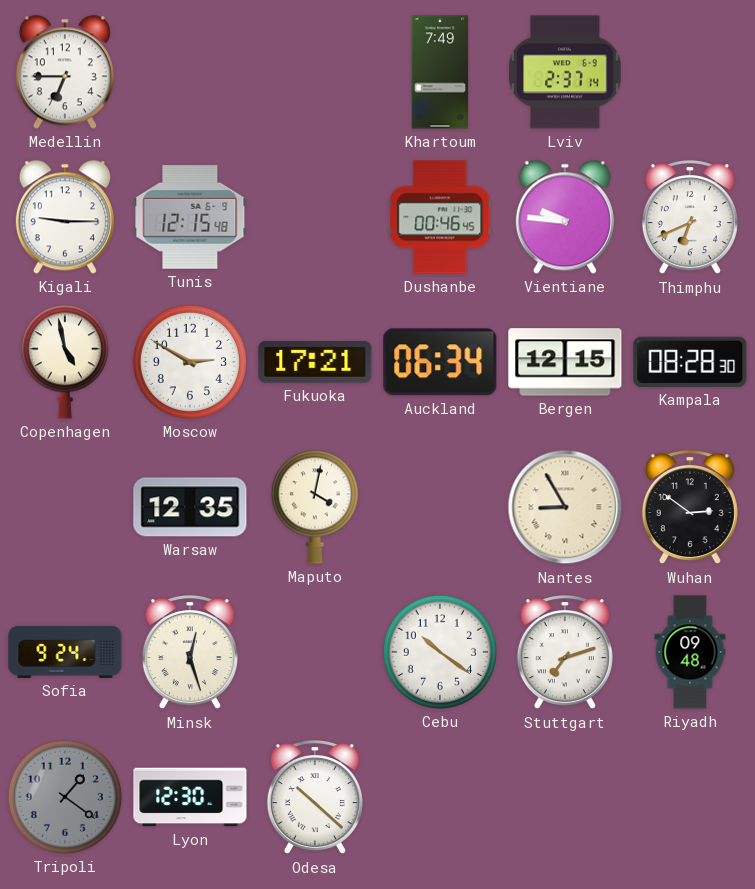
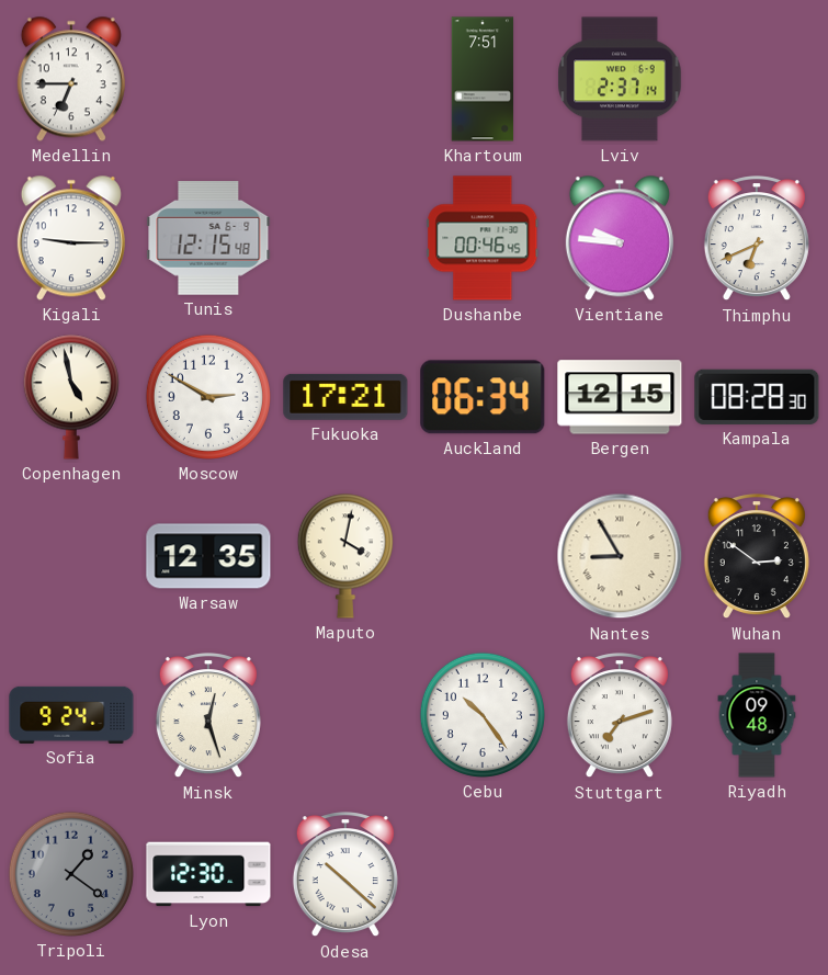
Khartoum: 7:49 -> 7:51 (483, 79)
Cebu: 10:21 -> 10:24 (483, 715)
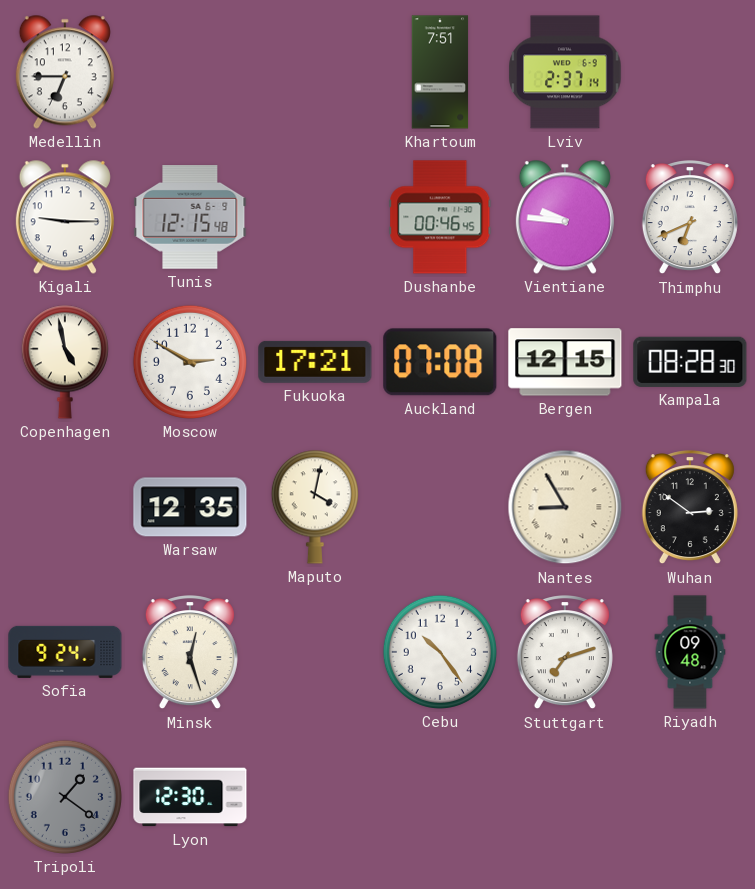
Auckland: 06:34 -> 07:08 (440, 362)
Odesa: 10:22 -> none (345, 875)
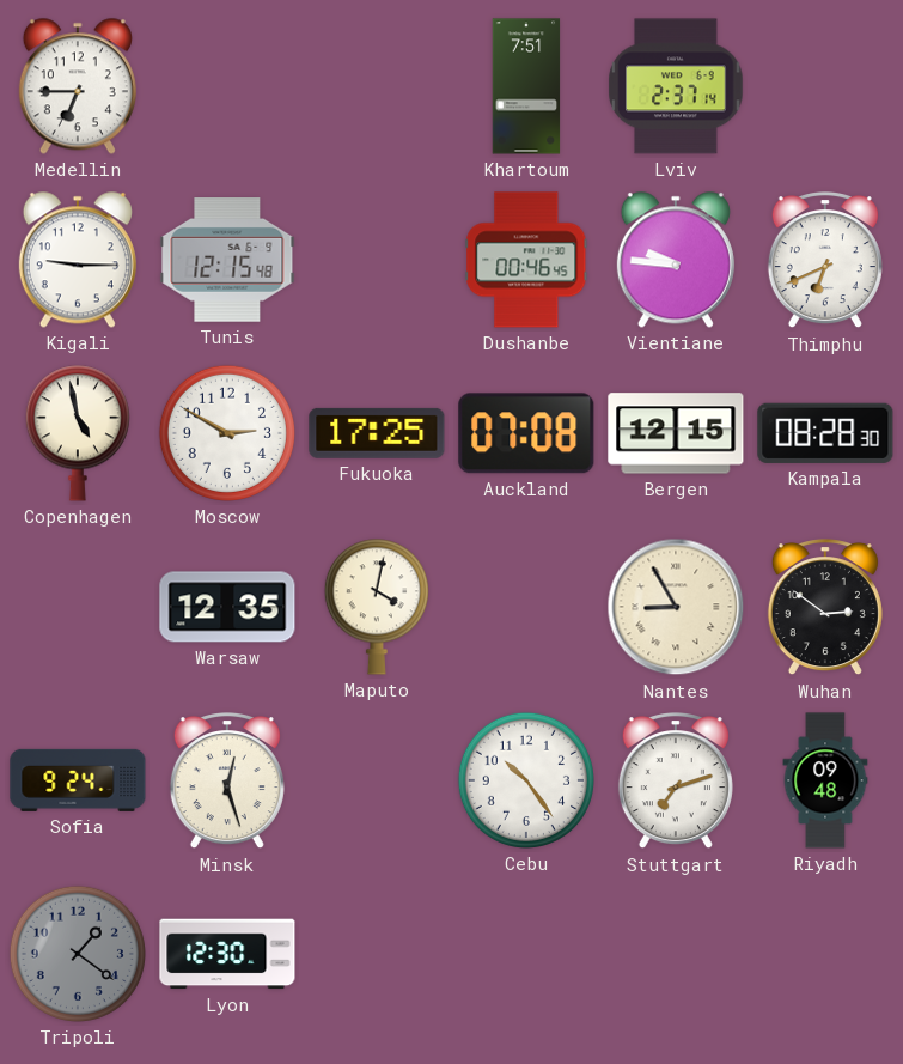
Fukuoka: 17:21 -> 17:25 (377, 433)
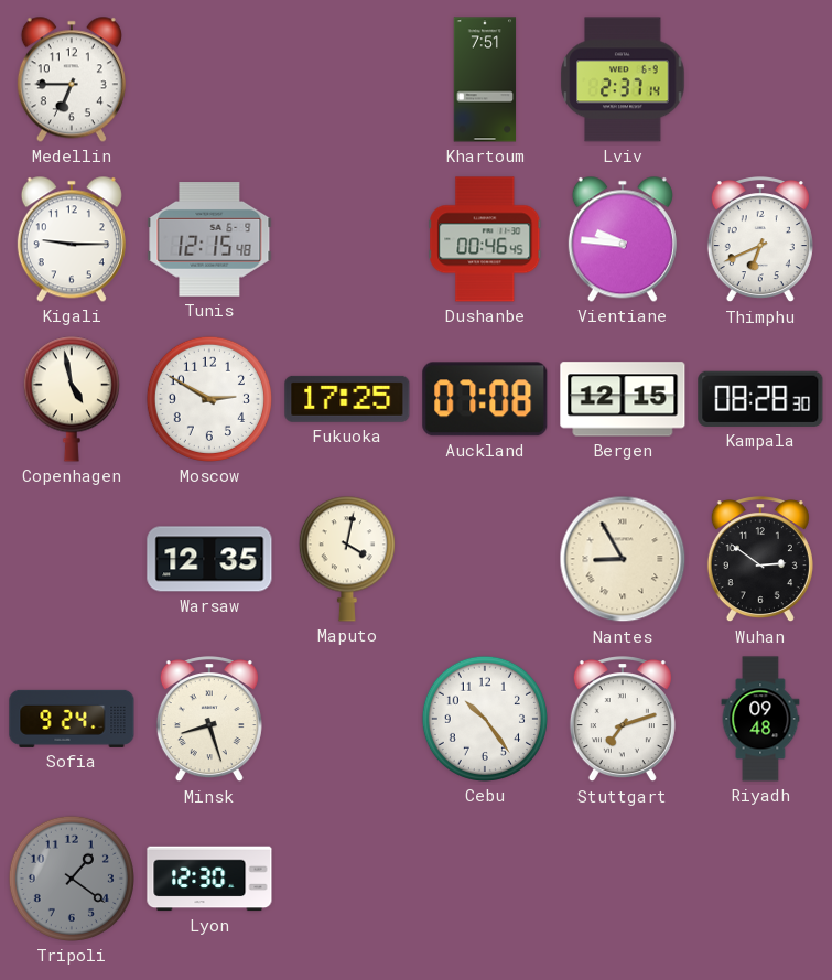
Minsk: 12:27 -> 8:27 (209, 720)
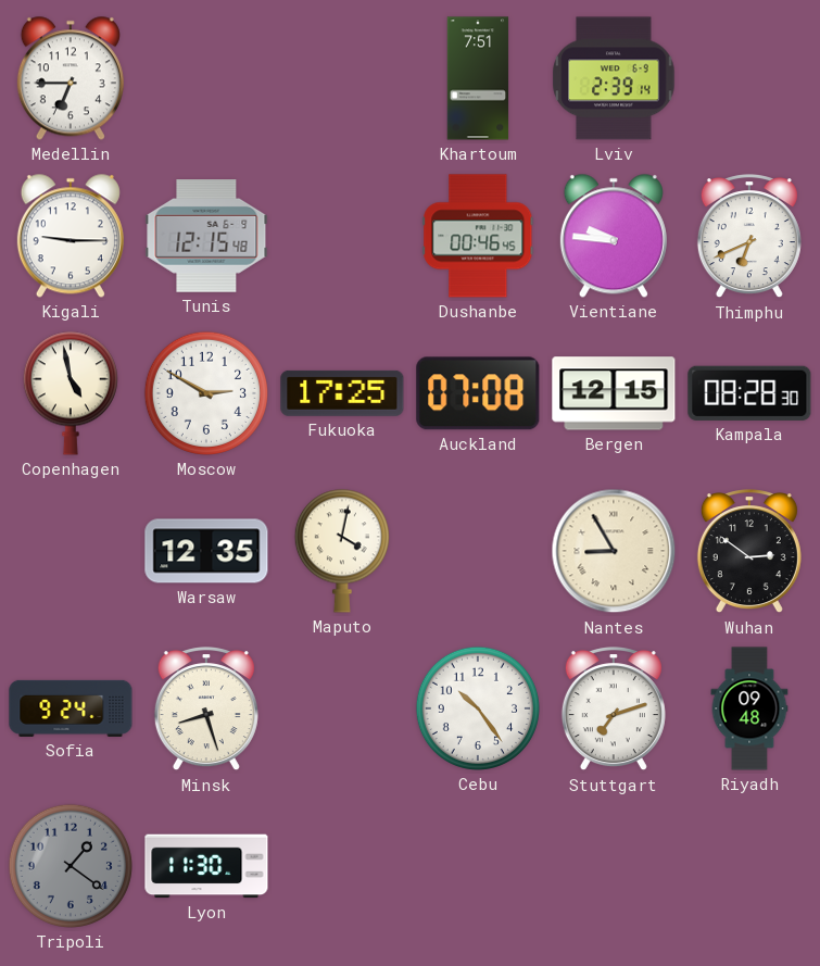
Lviv: 2:37 -> 2:39 (614, 78)
Lyon: 12:30 -> 11:30 (206, 866)
